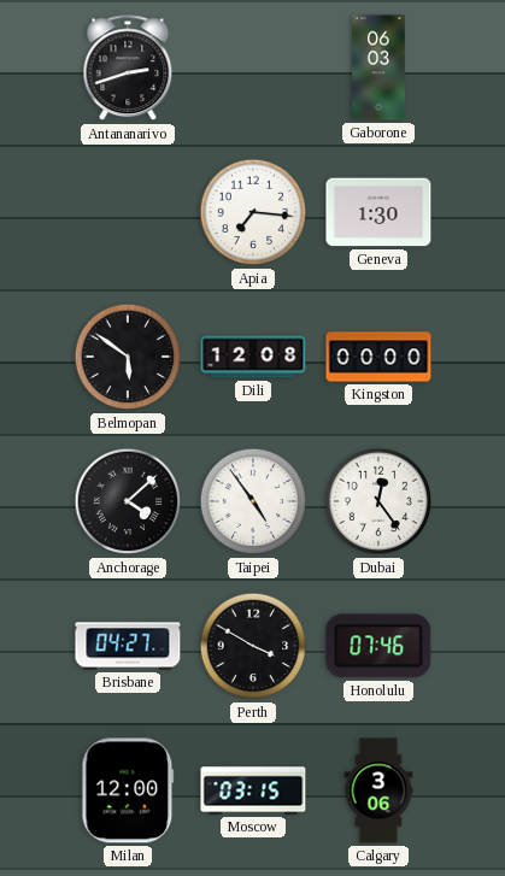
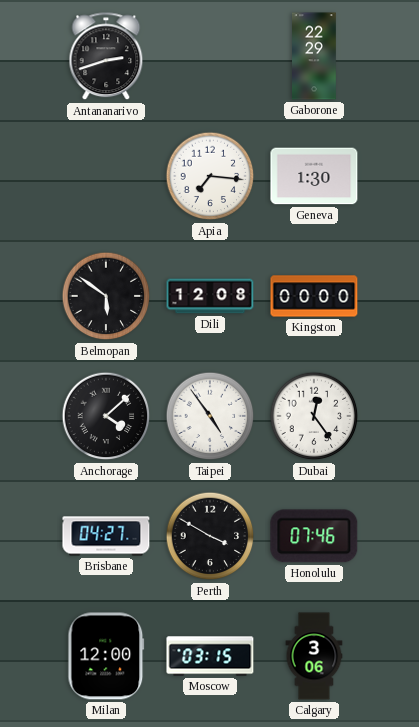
Gaborone: 06:03 -> 22:29 (314, 56)
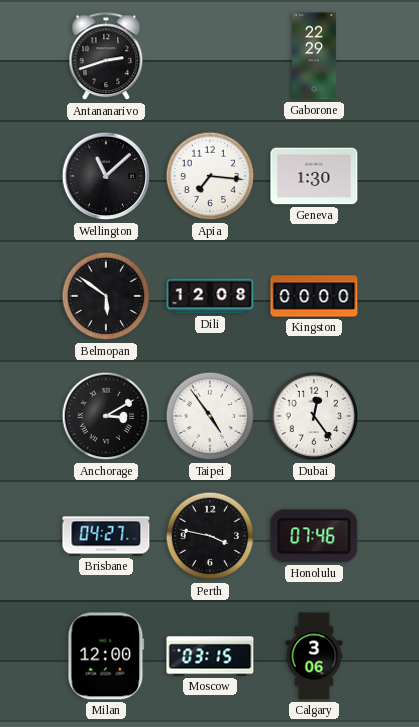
Wellington: none -> 11:08 (106, 176)
Anchorage: 4:08 -> 3:10 (106, 416)
Perth: 3:50 -> 3:47 (210, 536)
